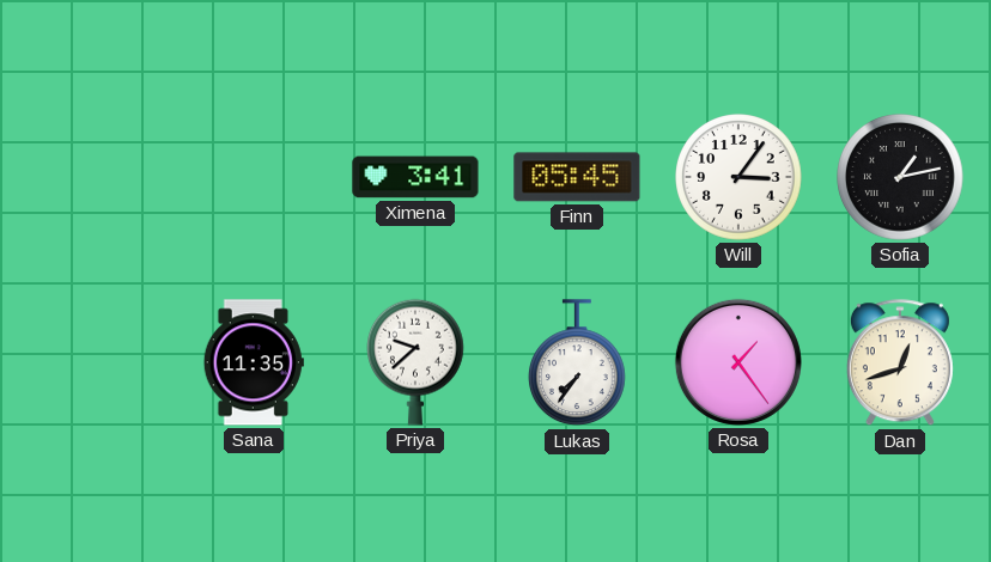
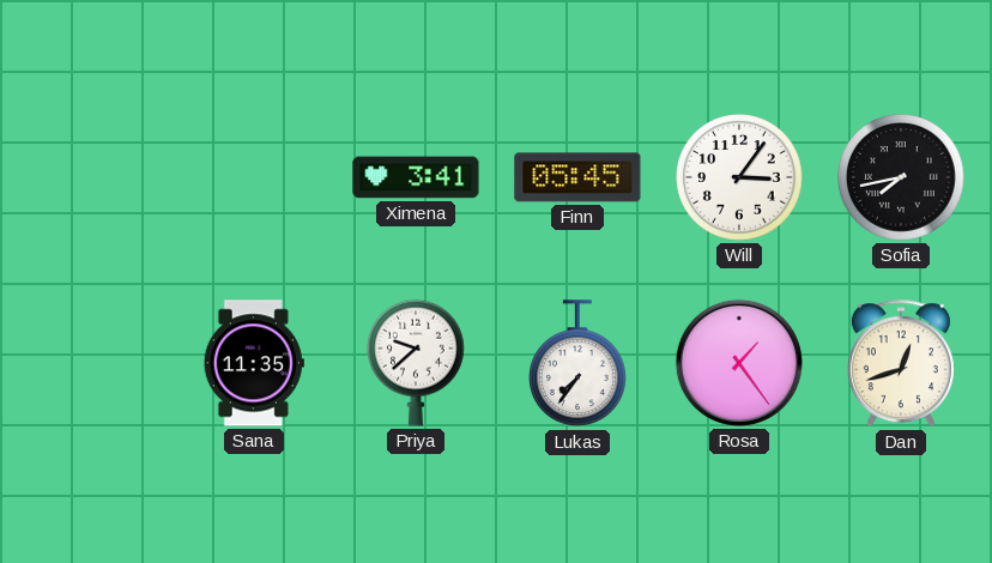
Sofia: 1:13 -> 7:43 (901, 177)
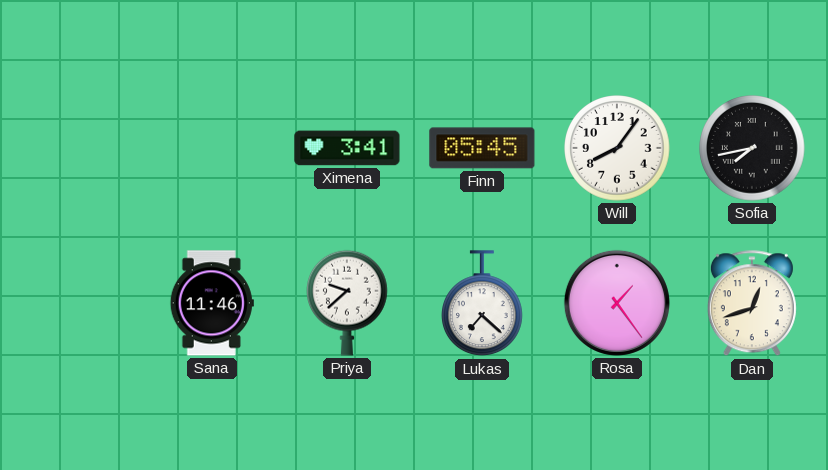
Will: 3:06 -> 8:06 (617, 148)
Sana: 11:35 -> 11:46 (212, 303)
Lukas: 7:36 -> 7:22 (483, 304)
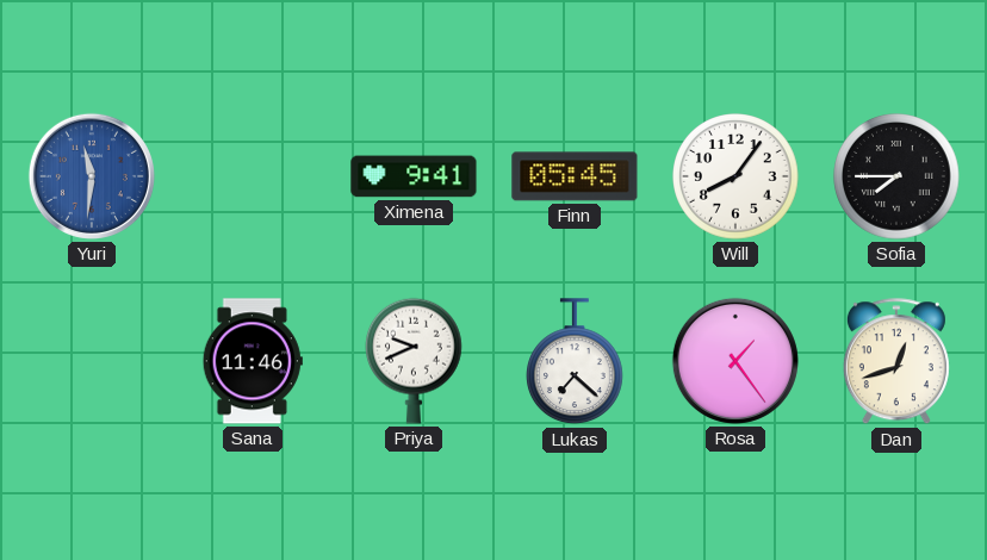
Yuri: none -> 11:31 (92, 176)
Ximena: 3:41 -> 9:41 (414, 176)
Sofia: 7:43 -> 7:45 (896, 176)
Priya: 9:38 -> 9:41 (415, 361)
